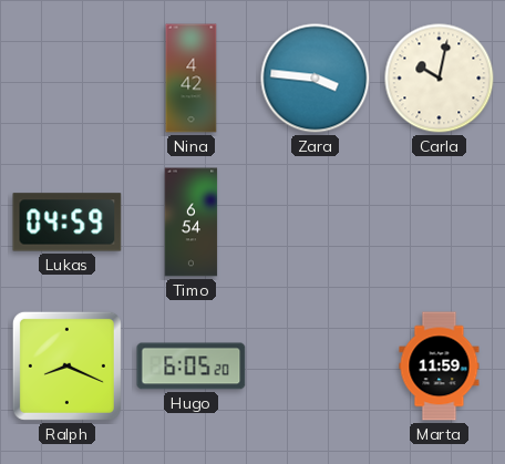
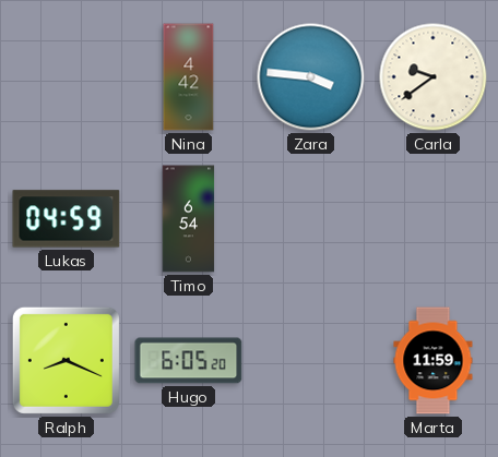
Carla: 10:02 -> 9:39 (434, 77)
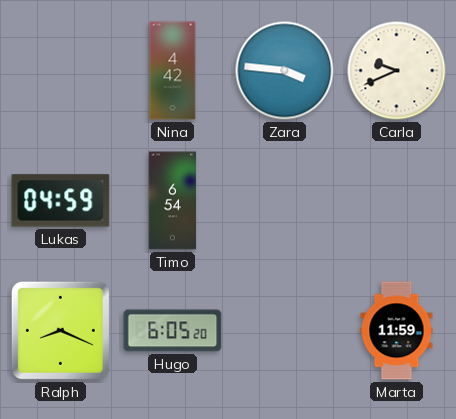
Carla: 9:39 -> 9:41 (397, 71)
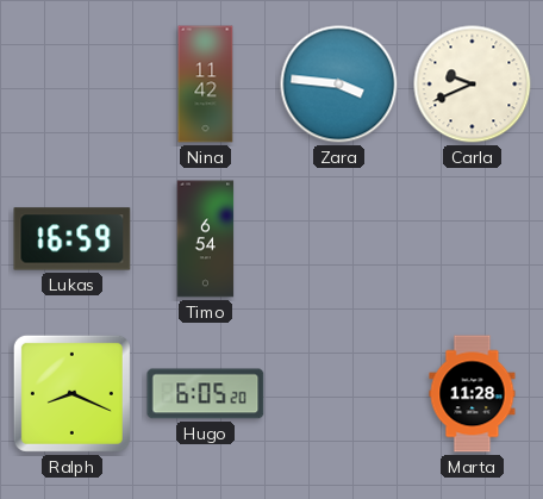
Nina: 4:42 -> 11:42 (206, 85)
Lukas: 04:59 -> 16:59 (73, 239)
Marta: 11:59 -> 11:28 (473, 394)
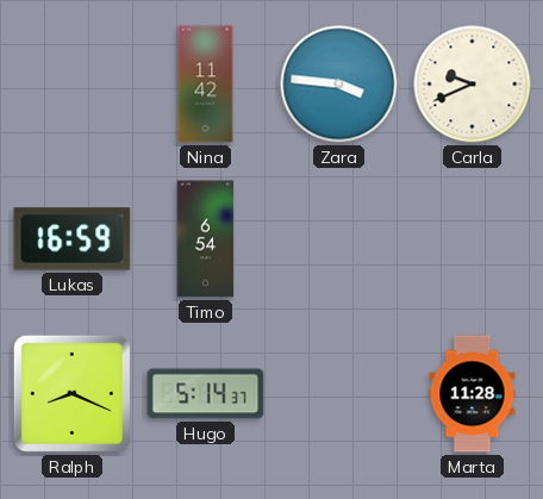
Hugo: 6:05 -> 5:14 (206, 394)
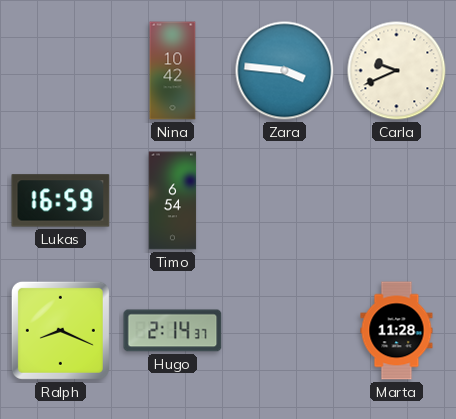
Nina: 11:42 -> 10:42 (173, 71)
Hugo: 5:14 -> 2:14 (173, 331)
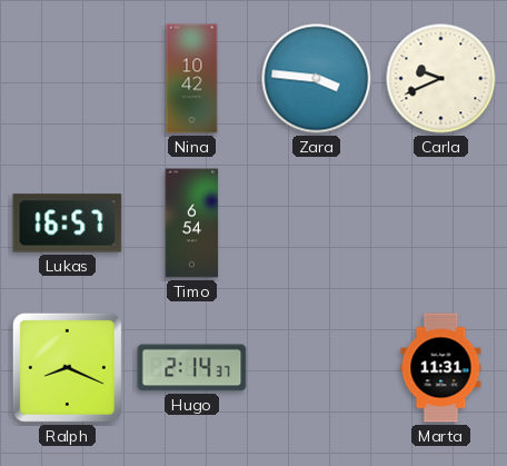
Lukas: 16:59 -> 16:57 (68, 224)
Marta: 11:28 -> 11:31 (441, 368)
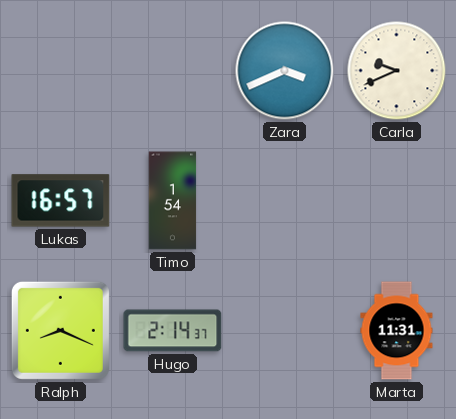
Nina: 10:42 -> none (192, 79)
Zara: 3:46 -> 3:41 (285, 71)
Timo: 6:54 -> 1:54 (173, 201)
